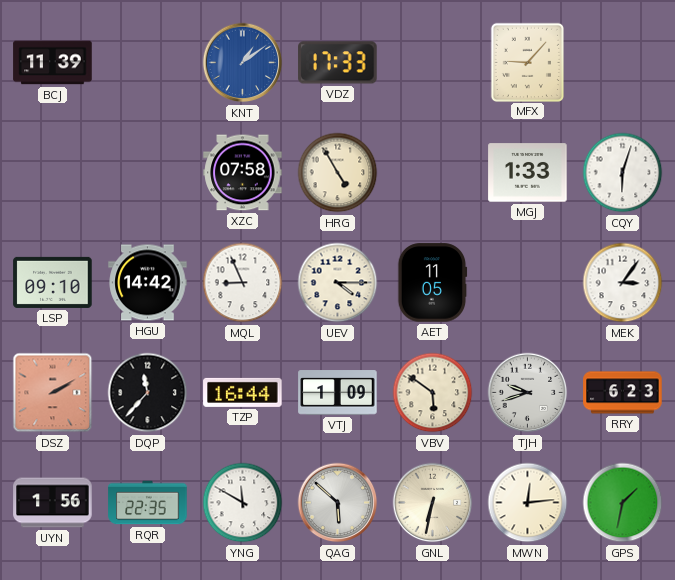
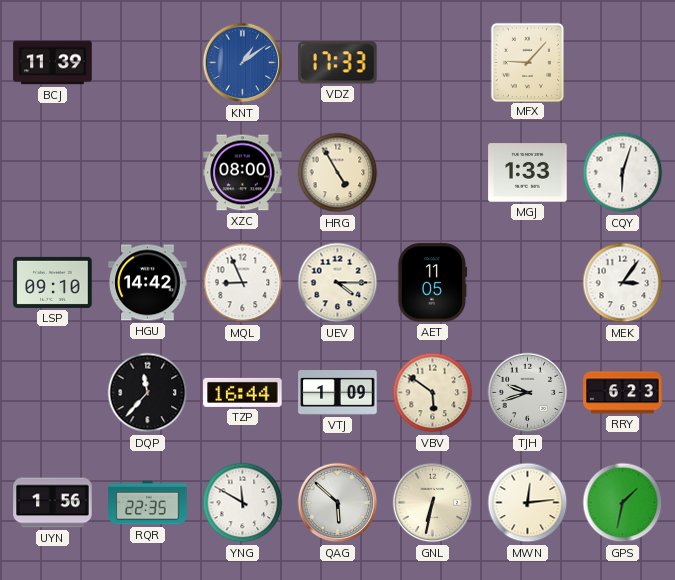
XZC: 07:58 -> 08:00 (243, 173)
DSZ: 2:10 -> none (53, 393)
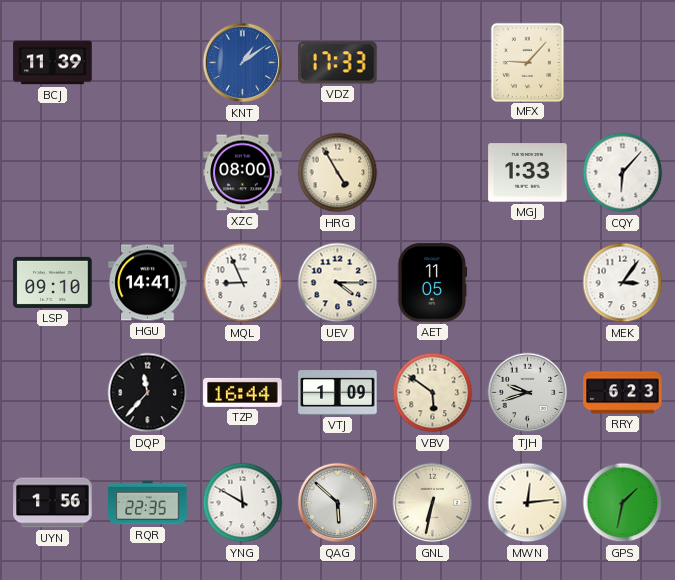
CQY: 6:03 -> 6:07 (623, 173)
HGU: 14:42 -> 14:41 (148, 283)
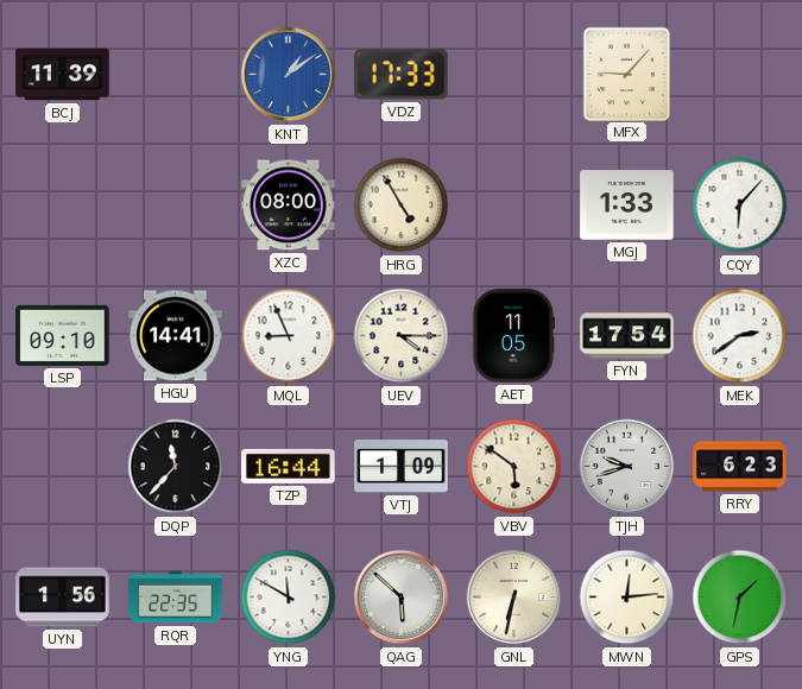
FYN: none -> 17:54 (627, 336)
MEK: 3:06 -> 2:39 (740, 336)
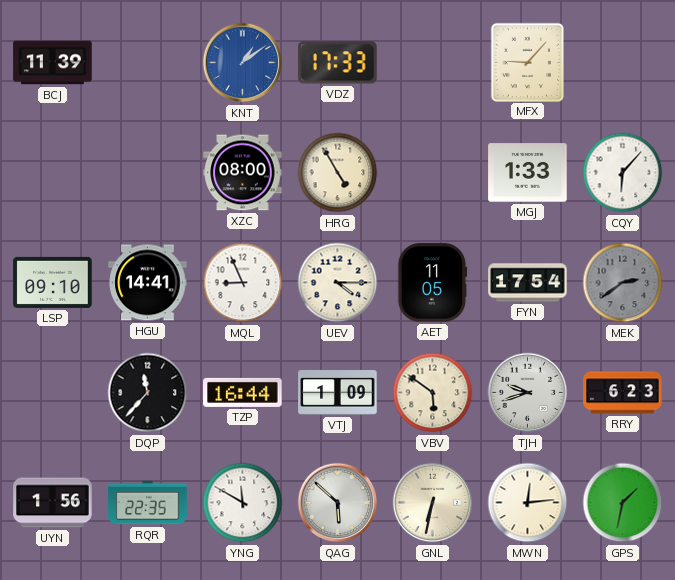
MEK dial: white -> grey (623, 283)
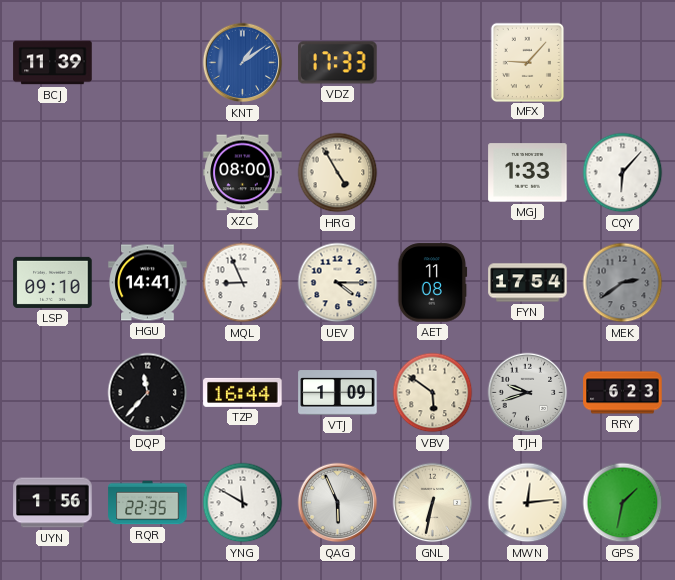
AET: 11:05 -> 11:08 (432, 283)
QAG: 5:52 -> 5:56 (338, 503)
